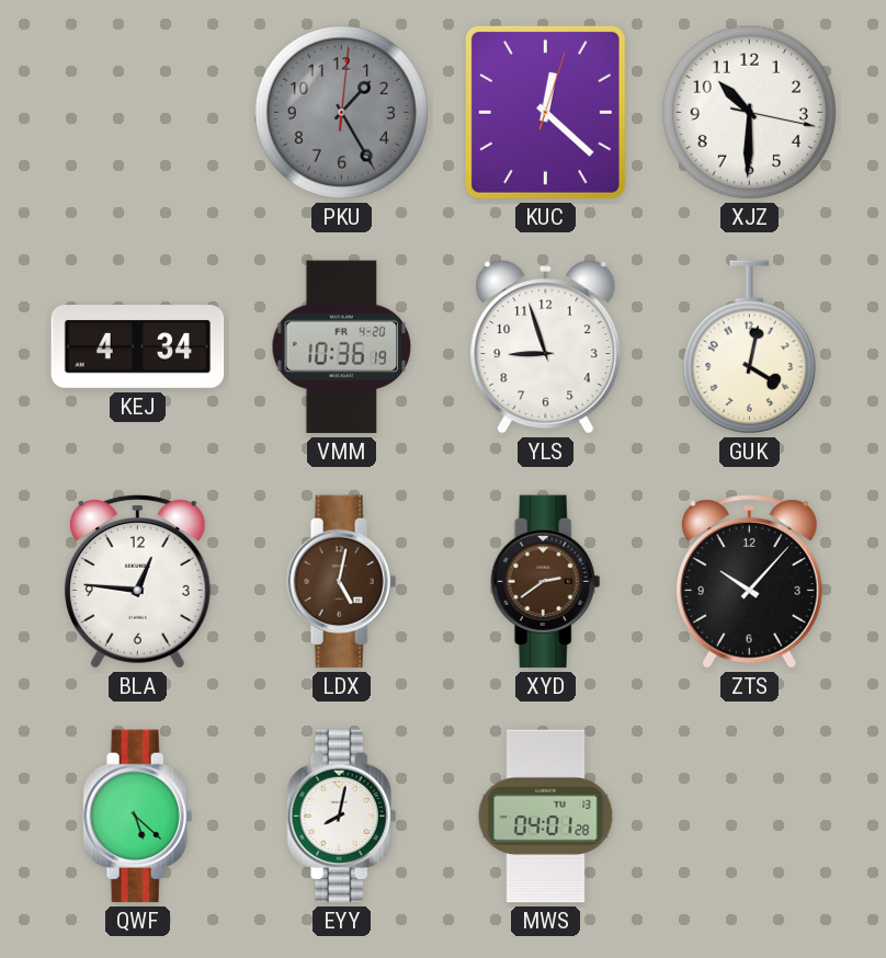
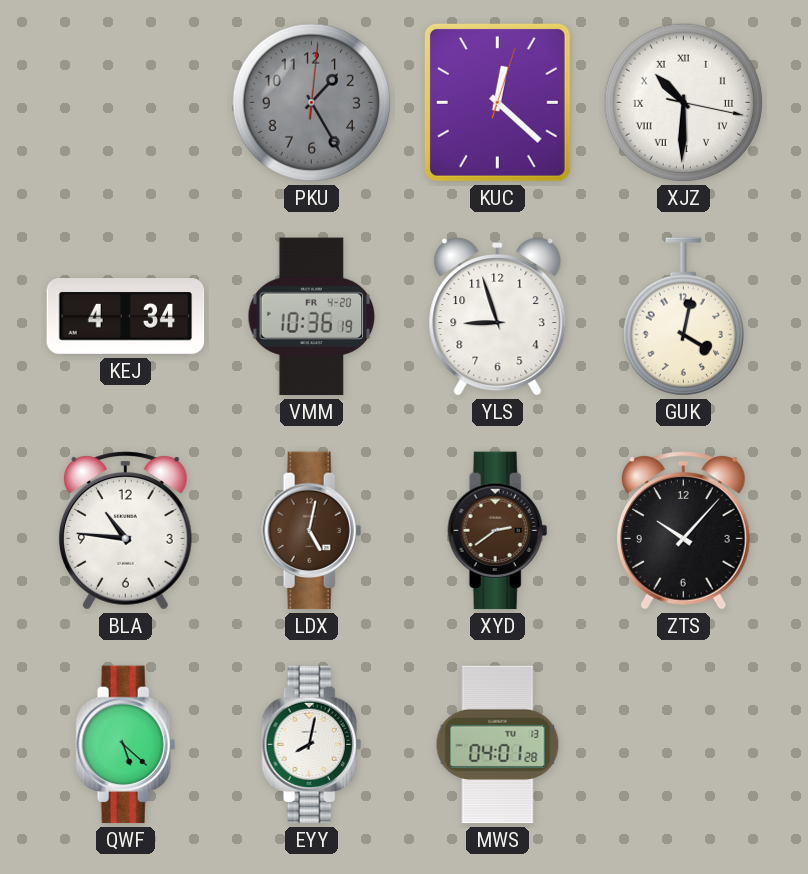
XJZ numerals: Arabic -> Roman (683, 102)
BLA: 12:46 -> 10:46 (125, 531)
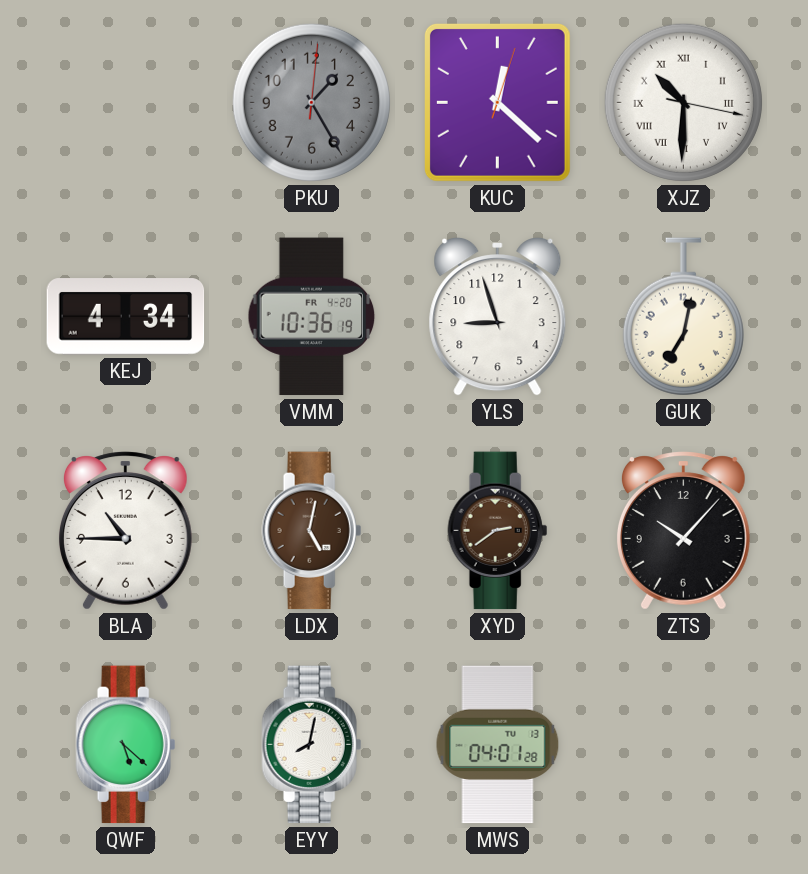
GUK: 4:02 -> 7:02 (683, 317)
BLA: 10:46 -> 10:45 (125, 531)
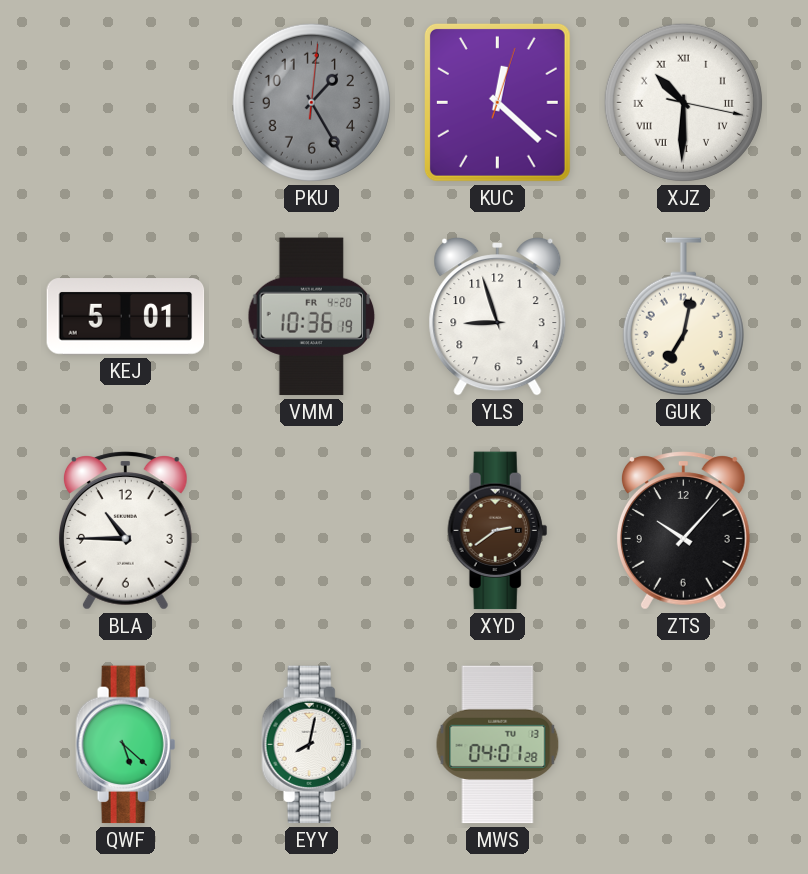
KEJ: 4:34 -> 5:01 (126, 317)
LDX: 5:02 -> none (312, 531)
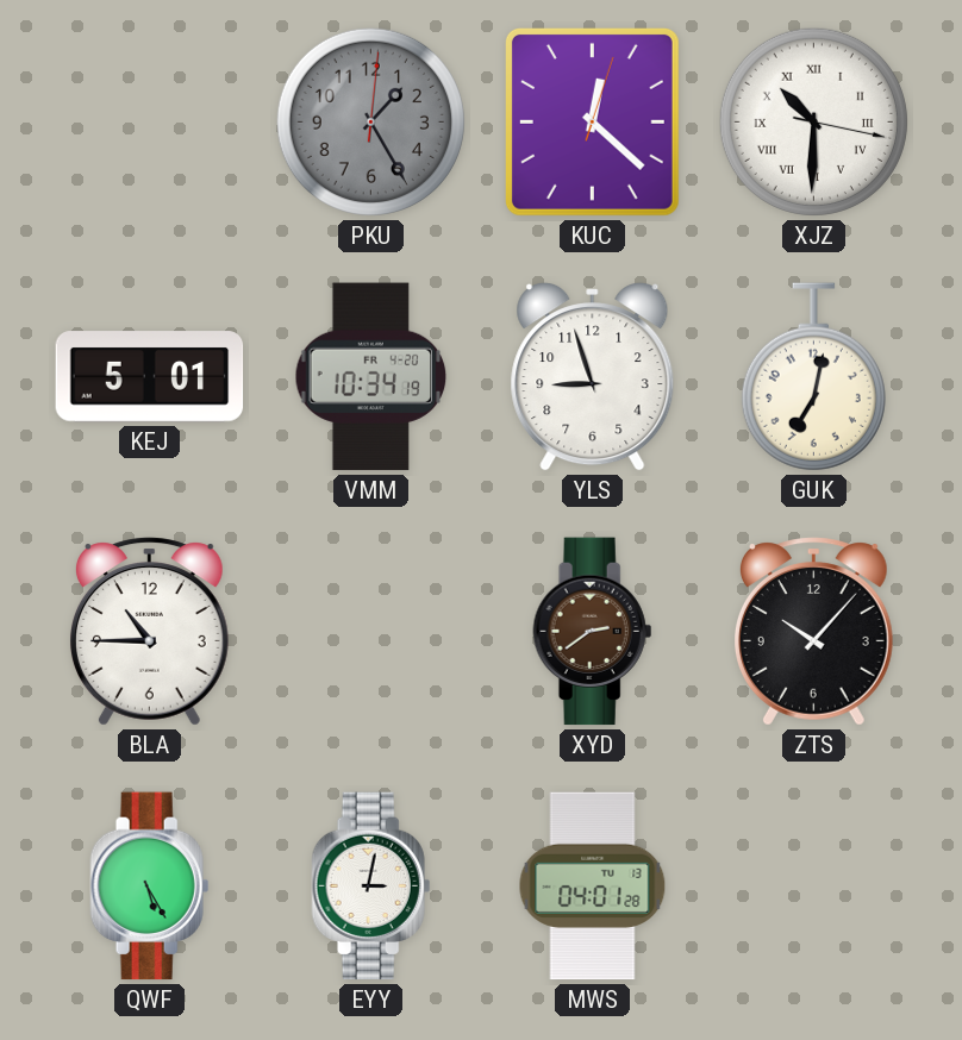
VMM: 10:36 -> 10:34 (371, 377)
QWF: 5:22 -> 5:25 (150, 886)
EYY: 8:02 -> 3:02 (371, 886)
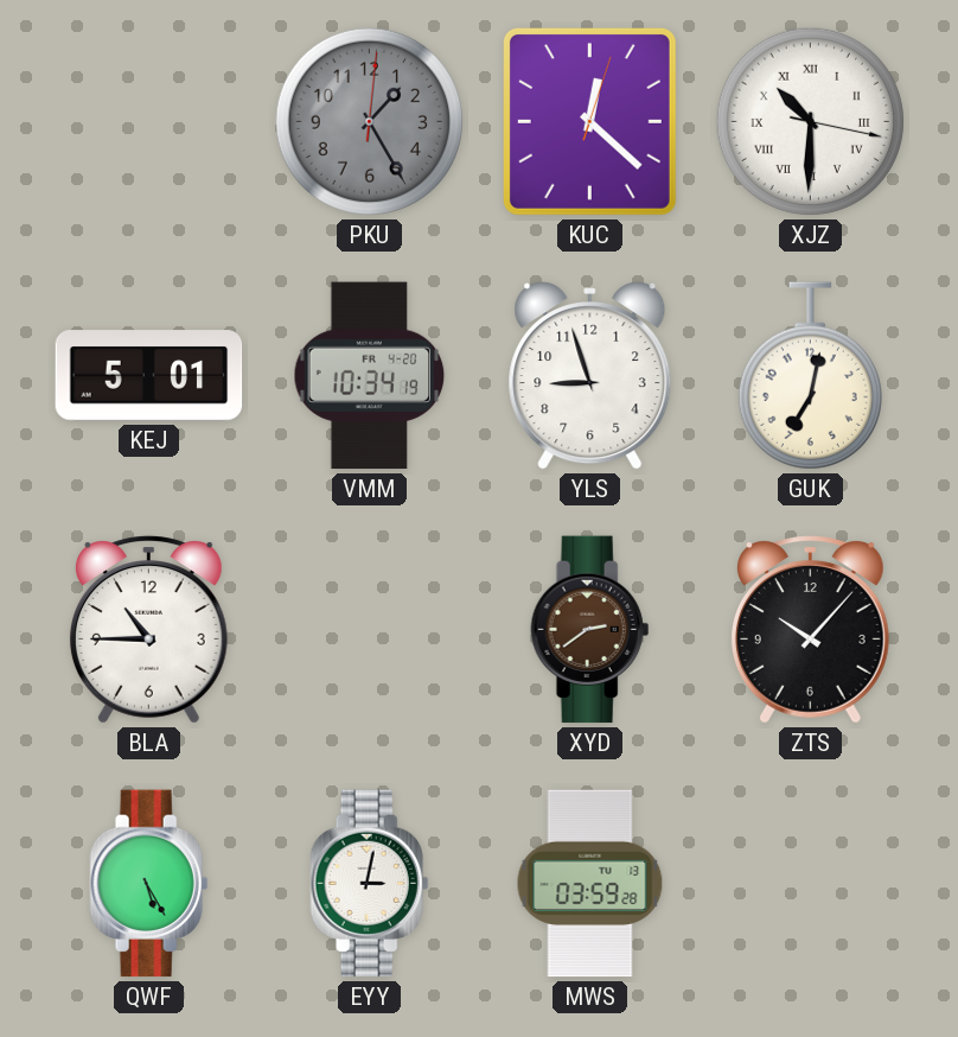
MWS: 04:01 -> 03:59 (590, 884)
